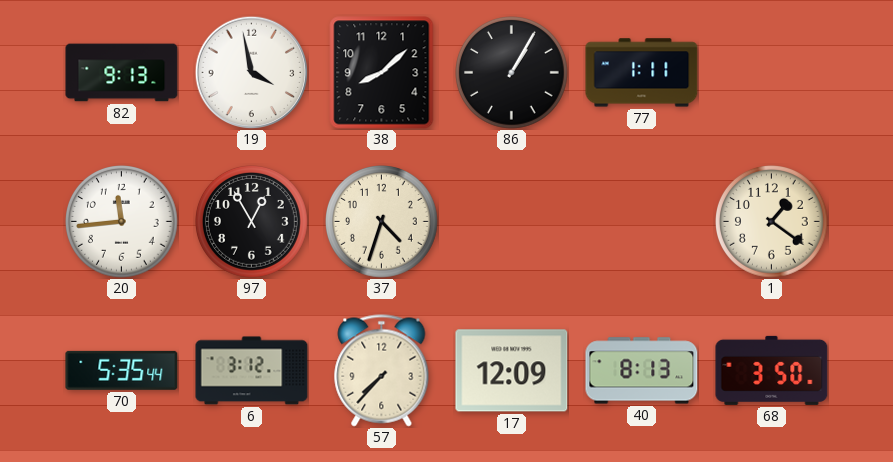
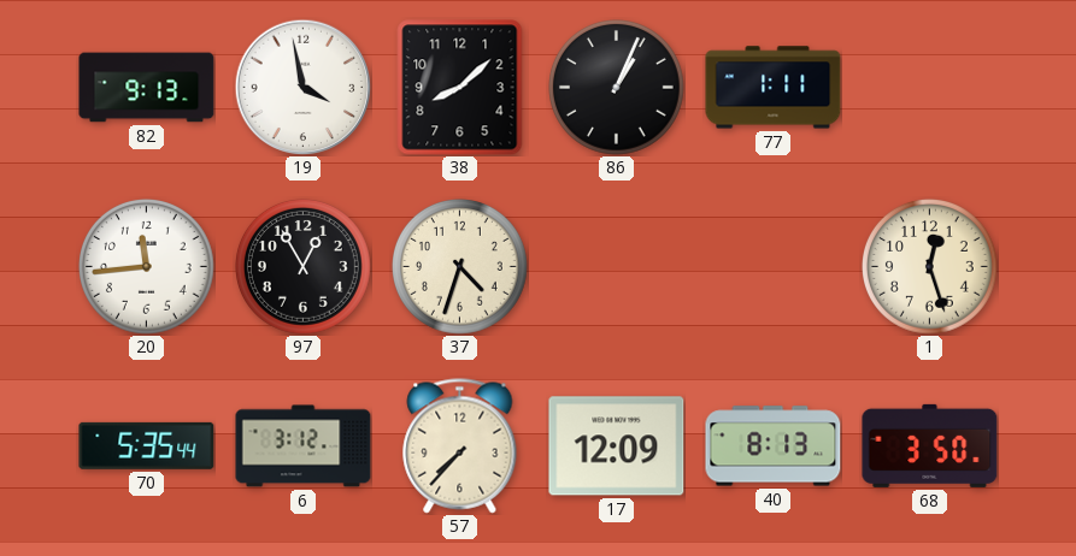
86: 1:05 -> 1:04 (617, 88)
1: 1:21 -> 12:27 (930, 267)
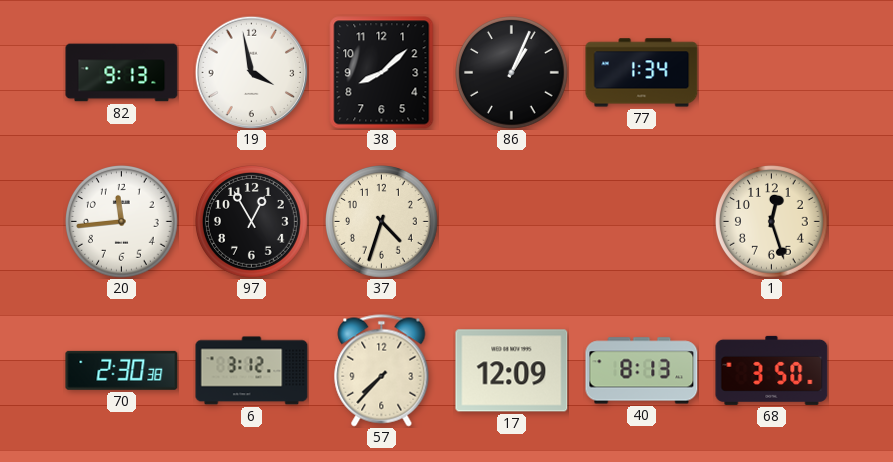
77: 1:11 -> 1:34 (642, 73)
70: 5:35 -> 2:30 (122, 370)
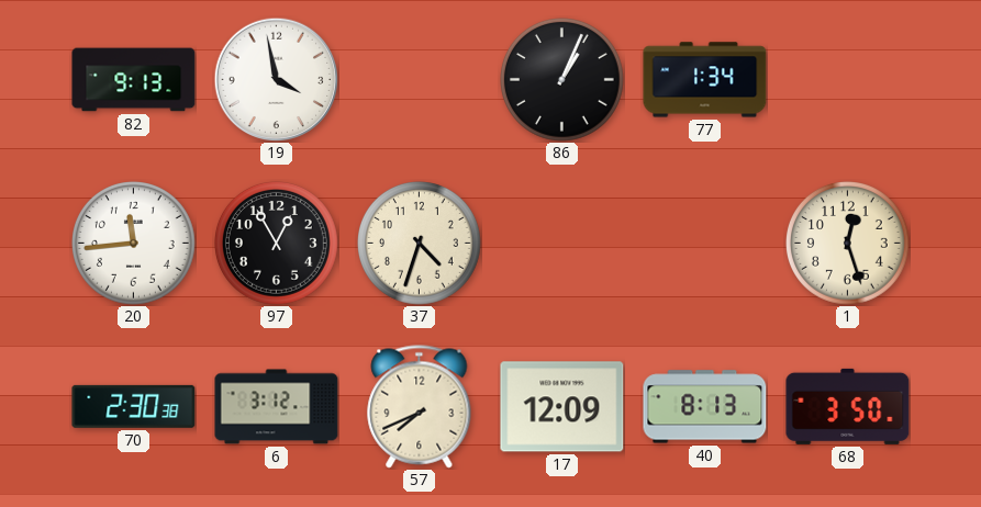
38: 8:08 -> none (382, 73)
57: 7:37 -> 7:41 (420, 407)
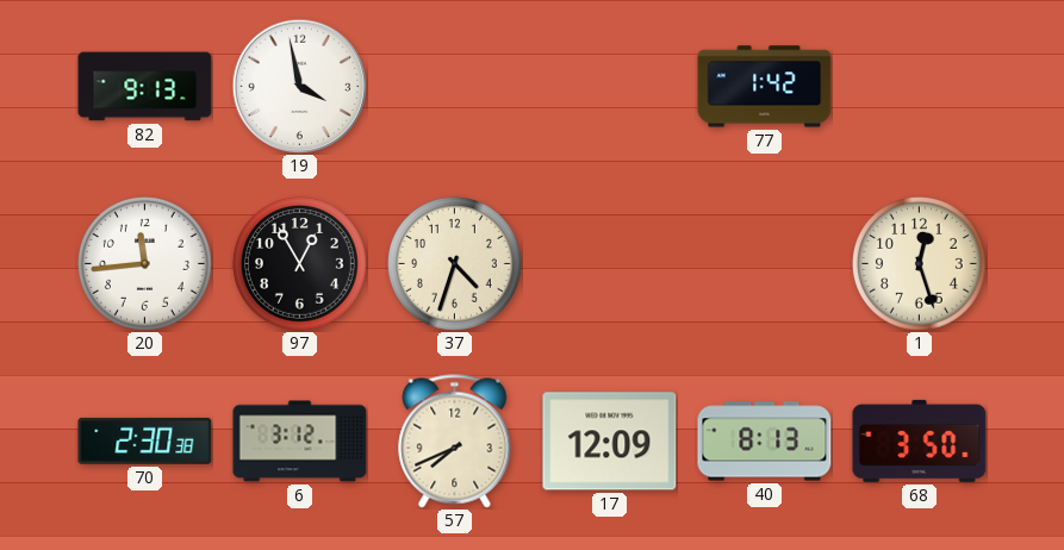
86: 1:04 -> none (562, 80)
77: 1:34 -> 1:42 (765, 87)
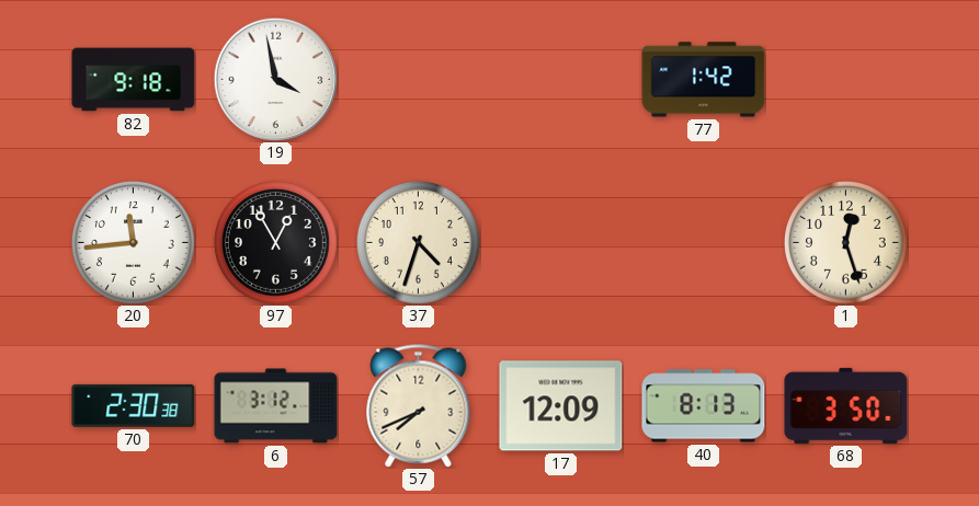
82: 9:13 -> 9:18 (134, 80)
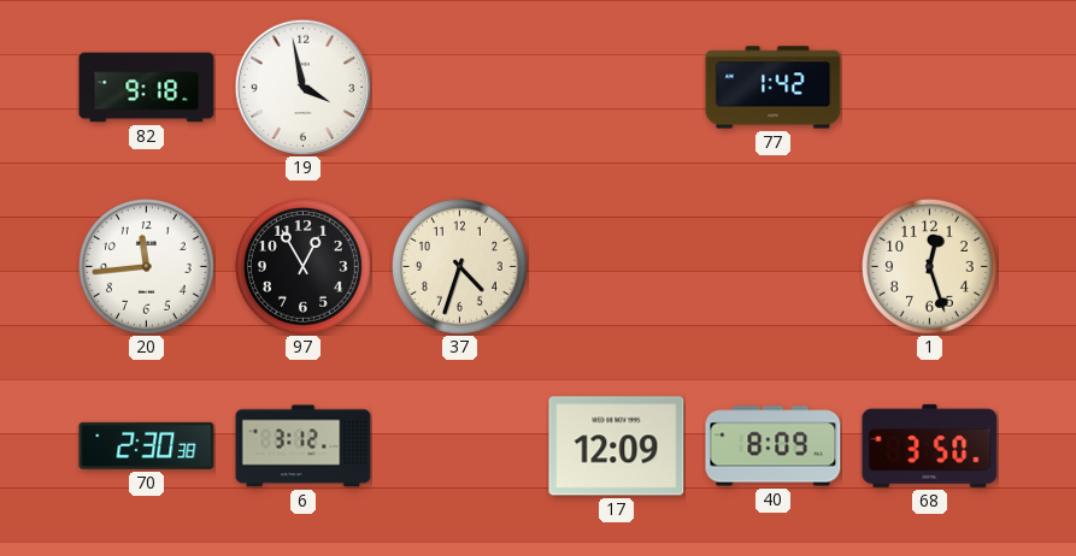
57: 7:41 -> none (419, 406)
40: 8:13 -> 8:09 (774, 446)
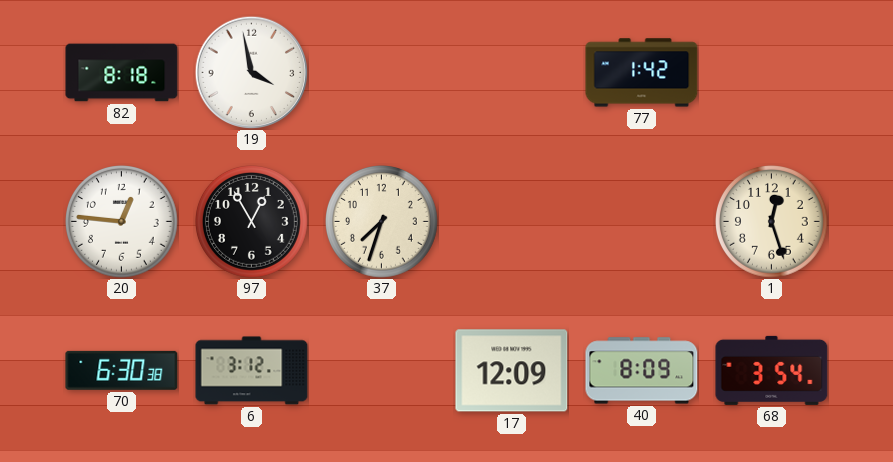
82: 9:18 -> 8:18 (122, 73)
20: 11:44 -> 12:46 (122, 222)
37: 4:33 -> 7:33 (382, 222)
70: 2:30 -> 6:30 (122, 370)
68: 3:50 -> 3:54 (772, 370)
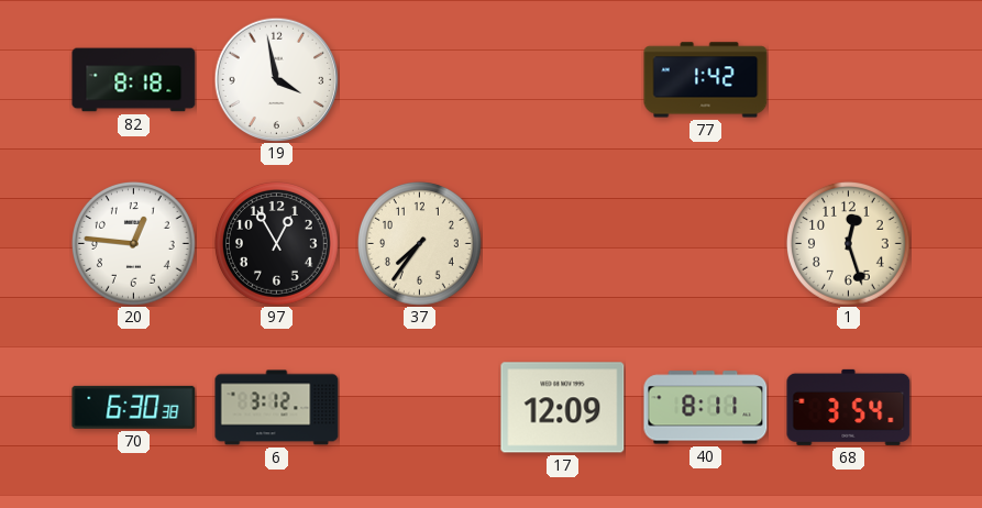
37: 7:33 -> 7:36 (420, 244)
40: 8:09 -> 8:11 (706, 408)
